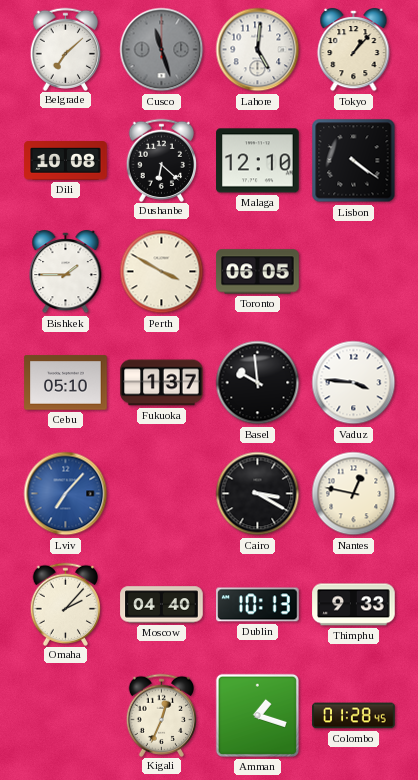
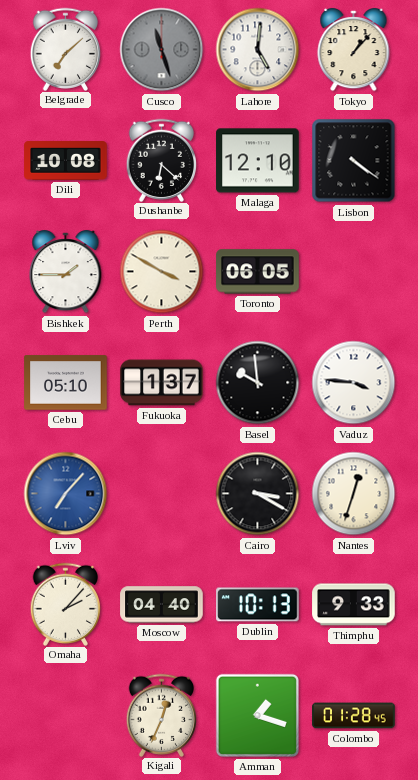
Nantes: 12:47 -> 12:33 (354, 494)
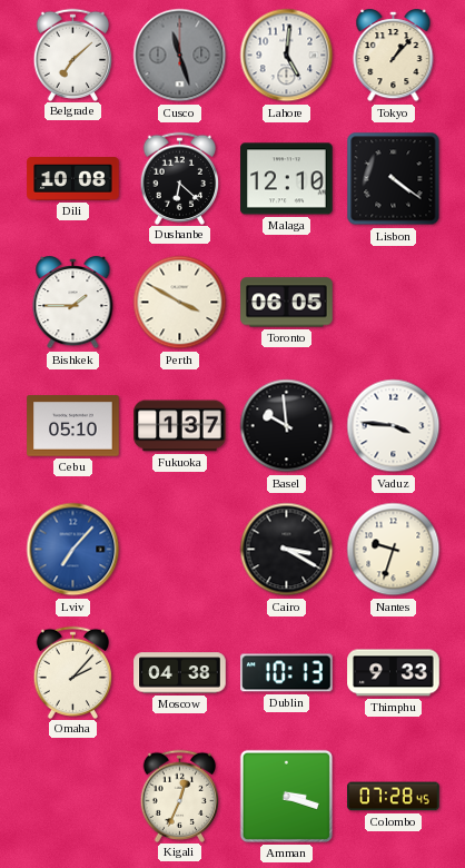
Nantes: 12:33 -> 9:33 (394, 550)
Moscow: 04:40 -> 04:38 (180, 673)
Amman: 1:18 -> 3:18 (286, 796)
Colombo: 01:28 -> 07:28 (394, 797)
